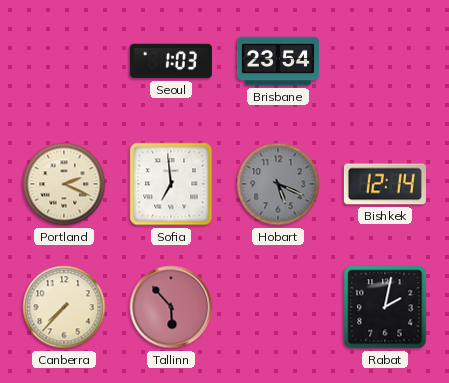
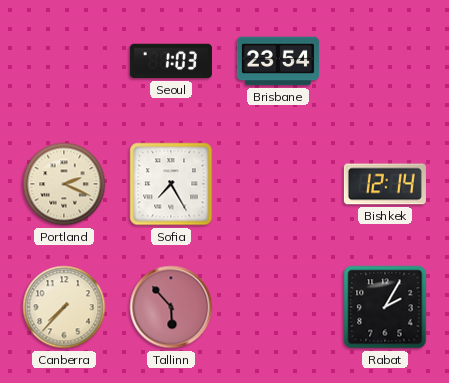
Sofia: 6:59 -> 7:25 (171, 184)
Hobart: 5:19 -> none (278, 184)
Rabat: 2:02 -> 2:05 (385, 307)
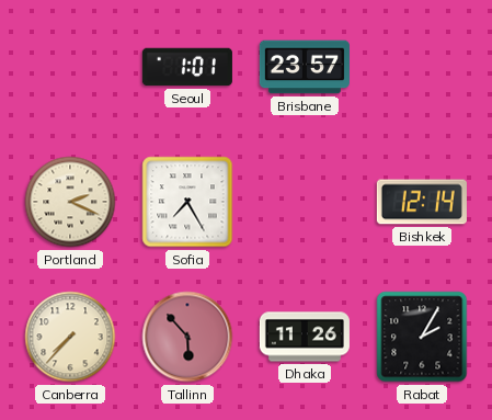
Seoul: 1:03 -> 1:01 (187, 67)
Brisbane: 23:54 -> 23:57 (305, 67)
Dhaka: none -> 11:26 (305, 337)
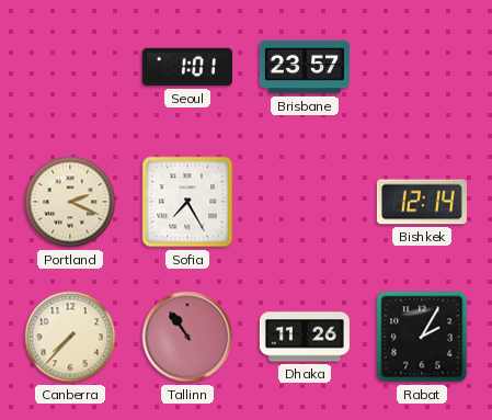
Tallinn: 5:53 -> 10:54 (187, 337)
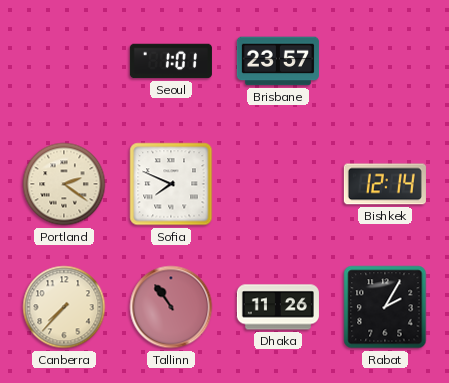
Portland: 2:19 -> 2:21 (64, 184)
Sofia: 7:25 -> 7:49 (171, 184)
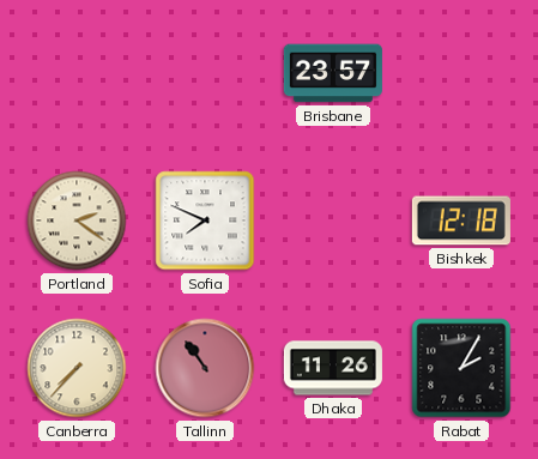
Seoul: 1:01 -> none (171, 61)
Bishkek: 12:14 -> 12:18 (461, 221)
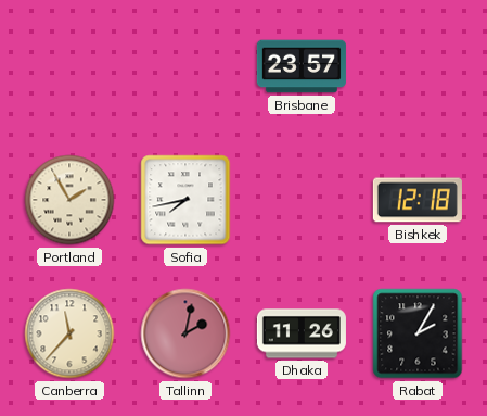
Portland: 2:21 -> 1:55 (69, 200)
Sofia: 7:49 -> 7:43 (185, 200)
Canberra: 7:37 -> 11:37 (69, 333)
Tallinn: 10:54 -> 2:02 (185, 333)
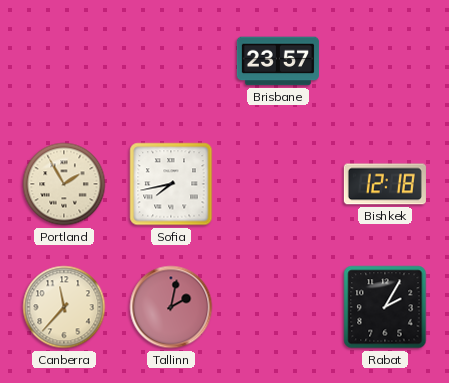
Dhaka: 11:26 -> none (302, 333)
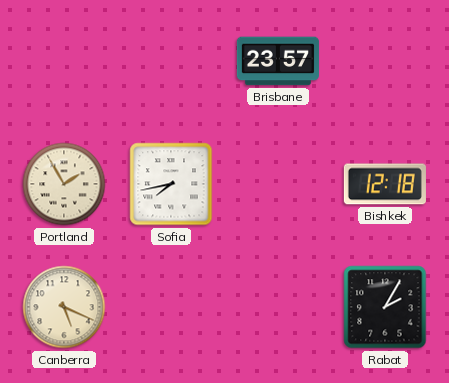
Canberra: 11:37 -> 5:19 (64, 307)
Tallinn: 2:02 -> none (171, 307)
